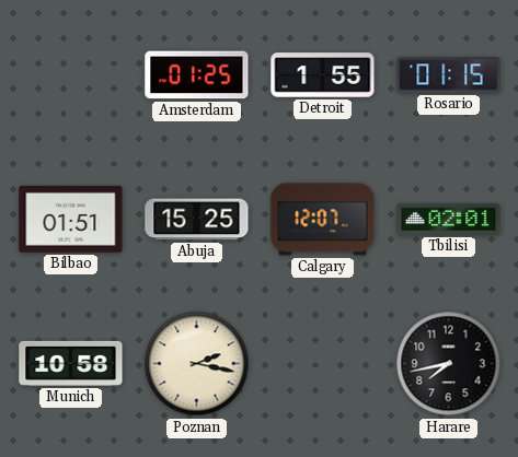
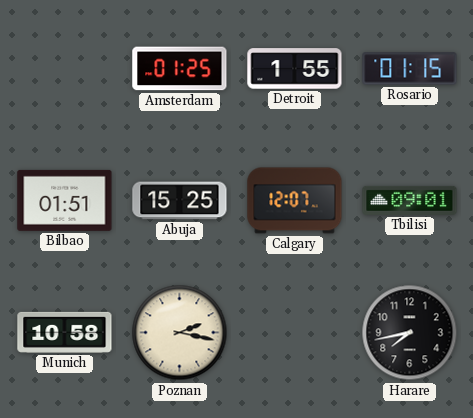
Tbilisi: 02:01 -> 09:01 (410, 200)
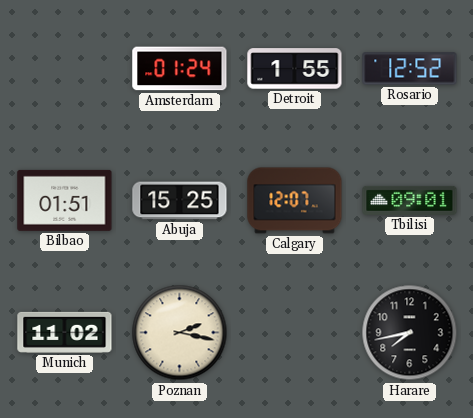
Amsterdam: 01:25 -> 01:24 (180, 69)
Rosario: 01:15 -> 12:52 (410, 69)
Munich: 10:58 -> 11:02 (65, 332)
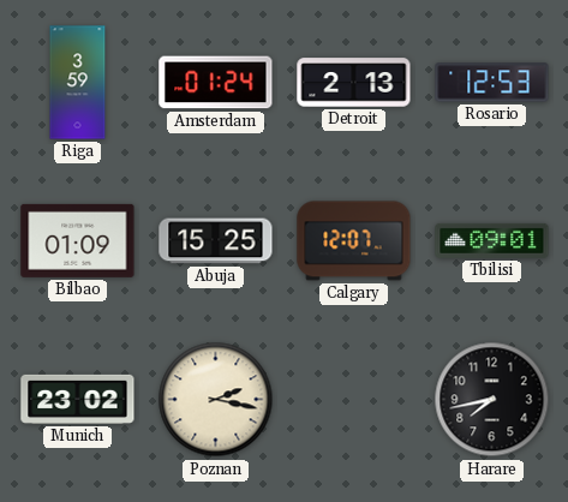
Riga: none -> 3:59 (78, 83)
Detroit: 1:55 -> 2:13 (354, 83)
Rosario: 12:52 -> 12:53 (492, 83)
Bilbao: 01:51 -> 01:09 (78, 240)
Munich: 11:02 -> 23:02 (78, 399)
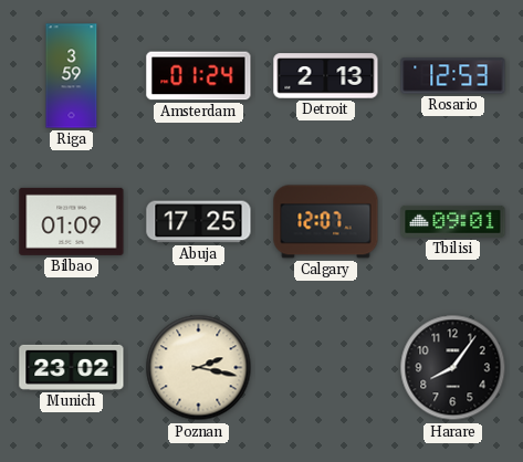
Abuja: 15:25 -> 17:25 (199, 222)
Harare: 7:43 -> 8:06 (453, 368)
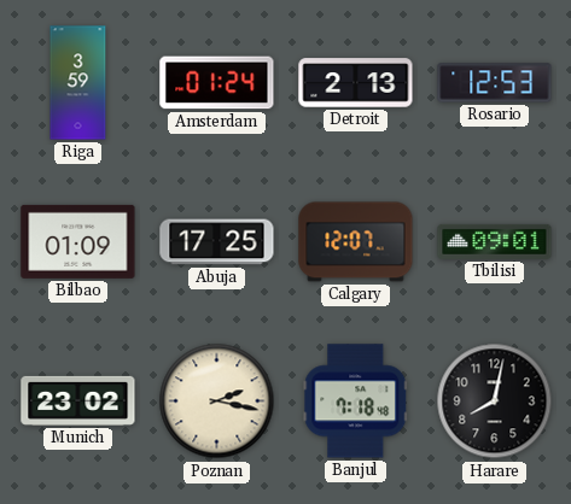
Banjul: none -> 7:18 (356, 402)
Harare: 8:06 -> 8:02 (495, 402)
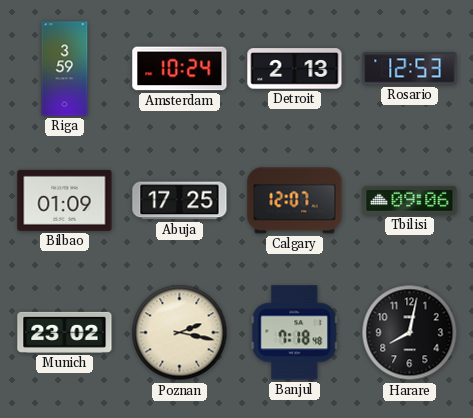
Amsterdam: 01:24 -> 10:24 (180, 69)
Tbilisi: 09:01 -> 09:06 (410, 200)
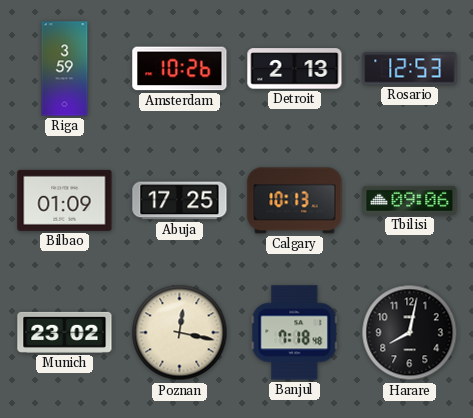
Amsterdam: 10:24 -> 10:26 (180, 69)
Calgary: 12:07 -> 10:13 (295, 201)
Poznan: 2:17 -> 12:17 (180, 333)
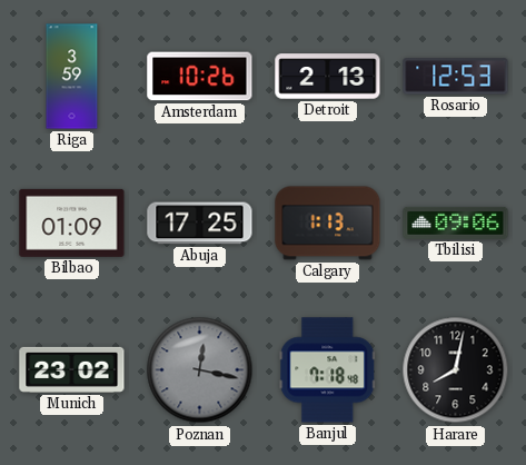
Calgary: 10:13 -> 1:13 (328, 224)
Poznan dial: cream -> grey (200, 370)
